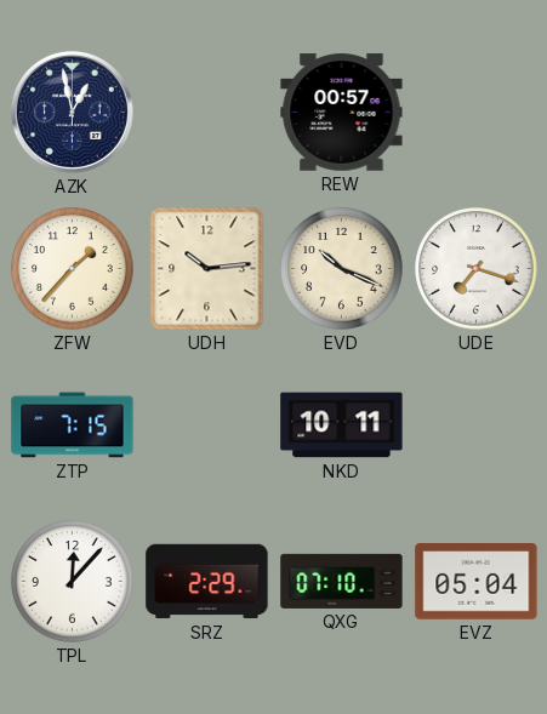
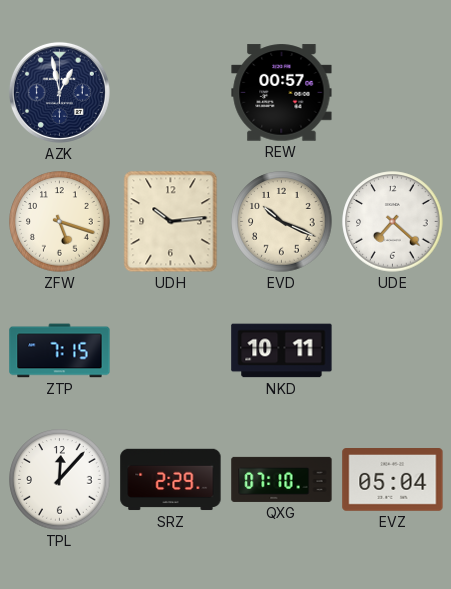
ZFW: 1:37 -> 5:18 (60, 222)
UDE: 7:18 -> 7:22 (393, 222)
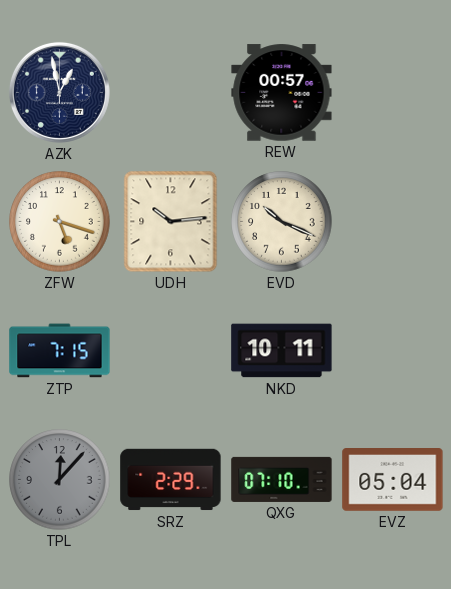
UDE: 7:22 -> none (393, 222)
TPL dial: white -> grey (60, 480)
